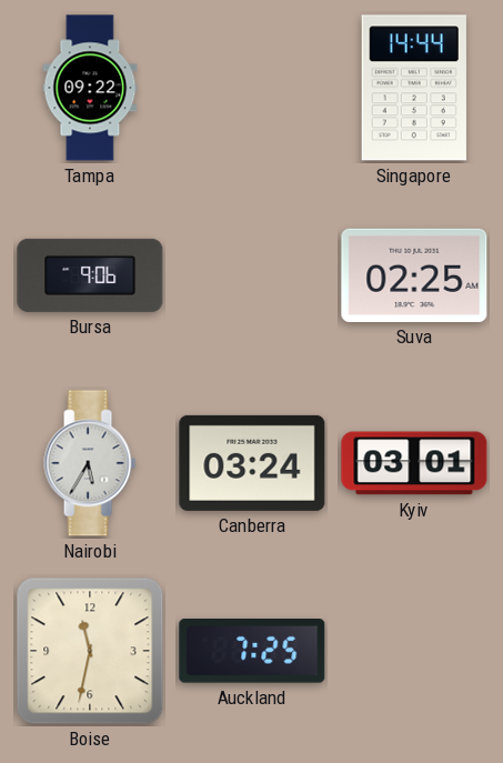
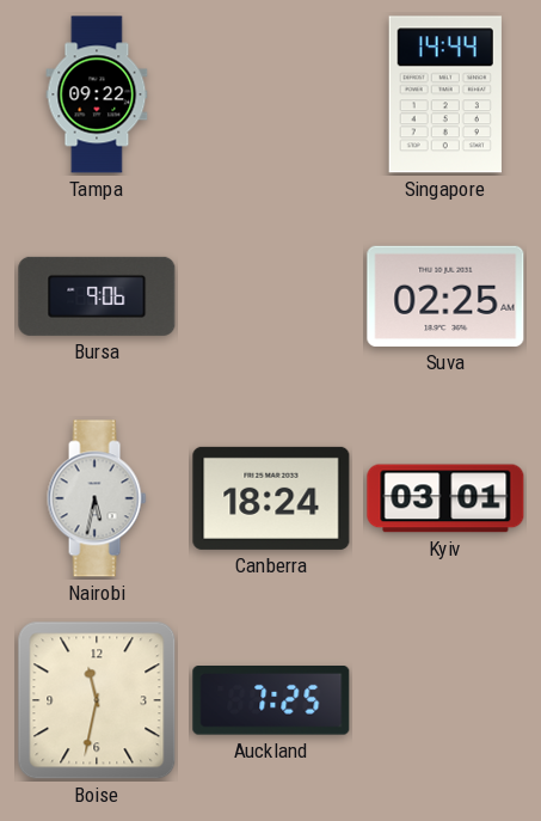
Nairobi: 5:35 -> 5:32 (97, 498)
Canberra: 03:24 -> 18:24 (271, 498)
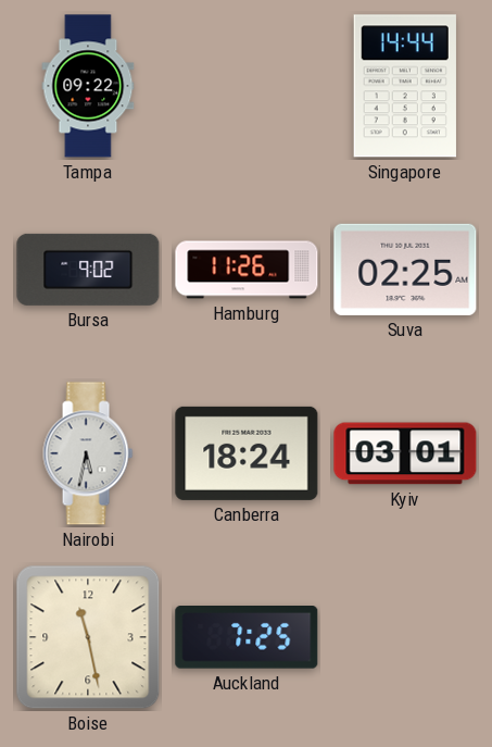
Bursa: 9:06 -> 9:02 (88, 270)
Hamburg: none -> 11:26 (247, 270)
Boise: 11:32 -> 11:28 (88, 637)
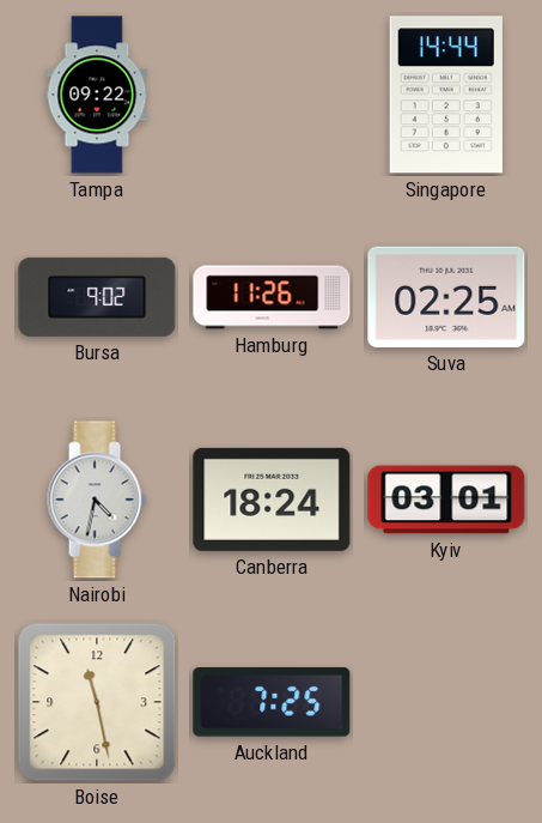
Nairobi: 5:32 -> 4:32 (97, 500)
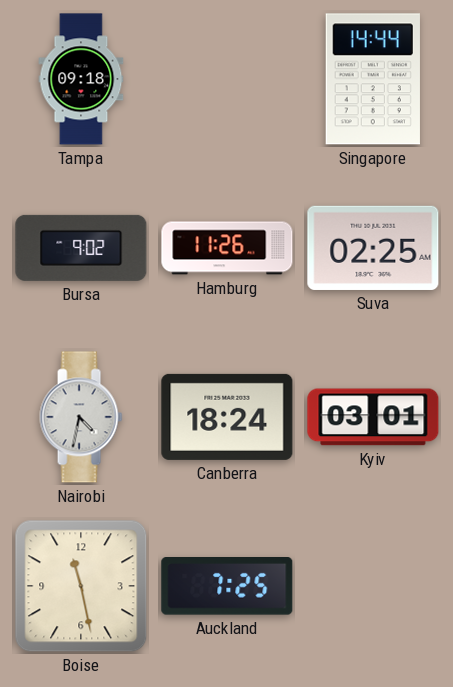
Tampa: 09:22 -> 09:18 (81, 79)
